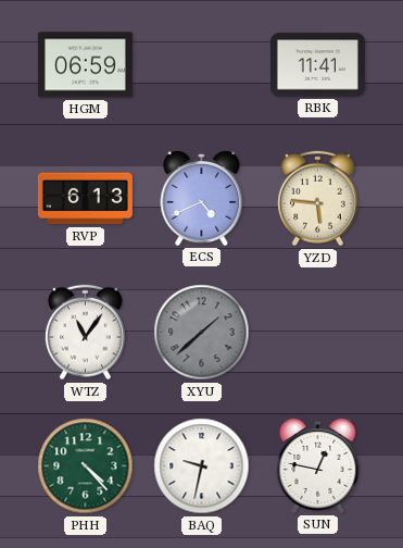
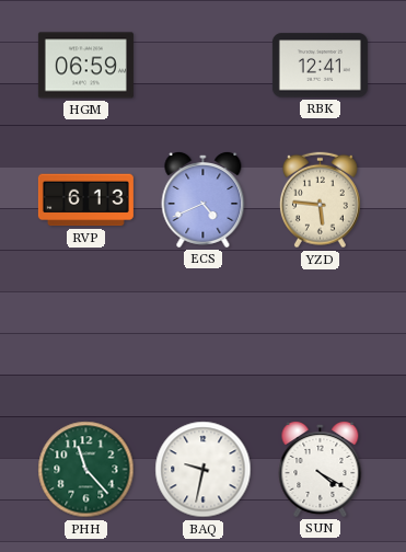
RBK: 11:41 -> 12:41 (320, 66)
WTZ: 11:06 -> none (85, 333)
XYU: 1:38 -> none (202, 333)
PHH: 4:23 -> 11:23 (86, 470)
SUN: 12:47 -> 4:20 (321, 469)
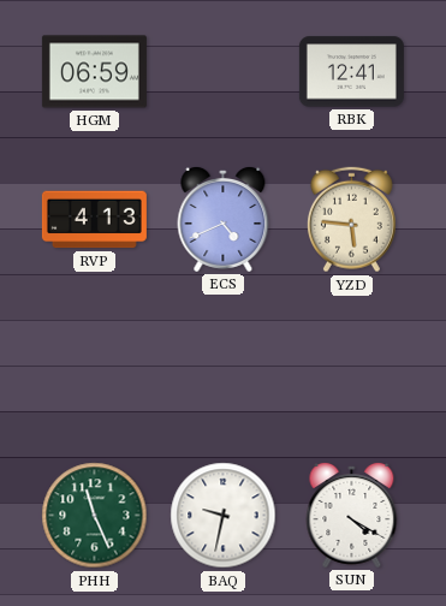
RVP: 6:13 -> 4:13 (94, 220)
PHH: 11:23 -> 11:26 (95, 516)
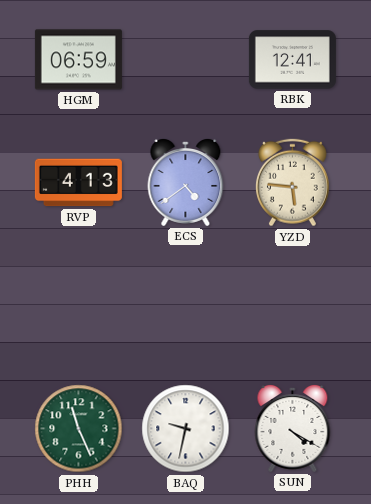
ECS: 4:41 -> 4:39 (186, 182)
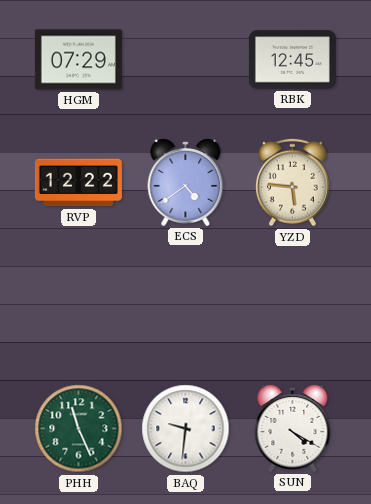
HGM: 06:59 -> 07:29 (78, 60)
RBK: 12:41 -> 12:45 (292, 60)
RVP: 4:13 -> 12:22 (78, 183)
BAQ: 9:32 -> 9:31 (186, 429)
